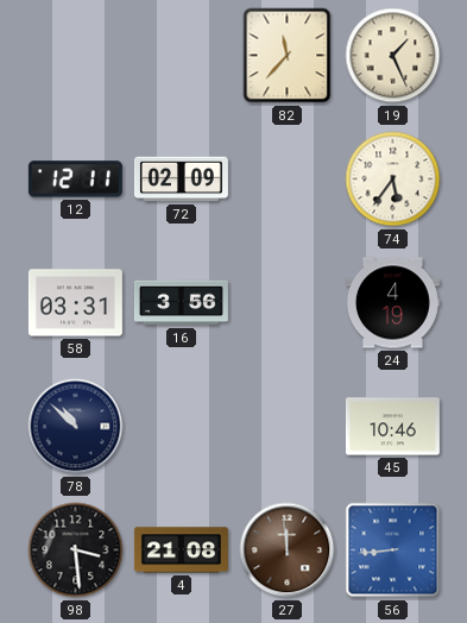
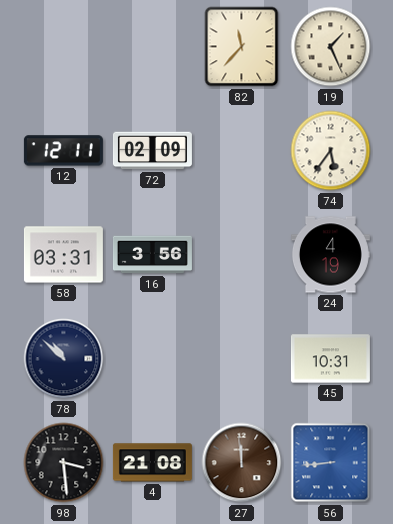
45: 10:46 -> 10:31 (330, 359)
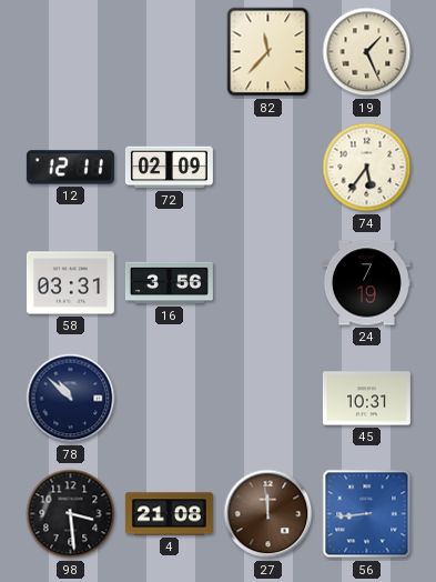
24: 4:19 -> 7:19 (366, 283)
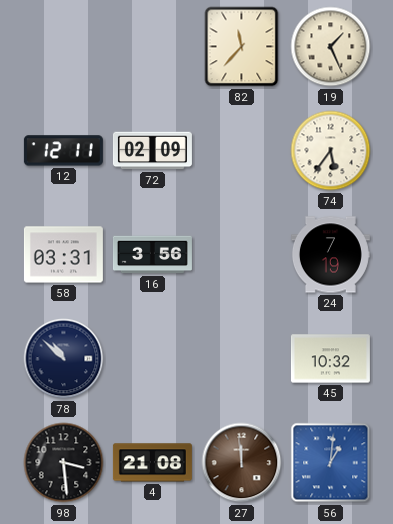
45: 10:31 -> 10:32 (330, 359)
56: 8:44 -> 1:01 (331, 463)
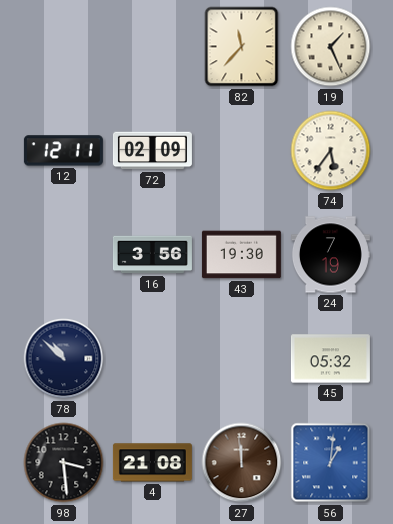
58: 03:31 -> none (63, 255)
43: none -> 19:30 (241, 255)
45: 10:32 -> 05:32 (330, 359)
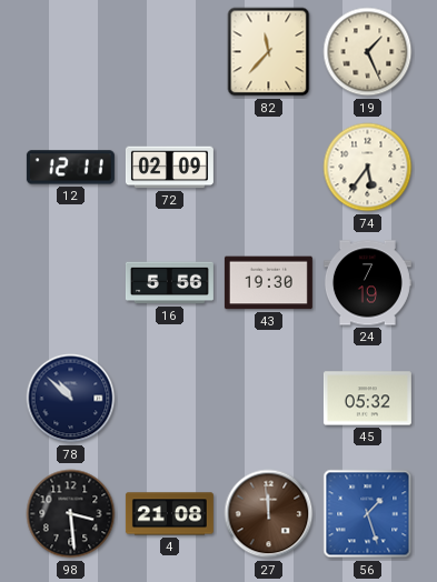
16: 3:56 -> 5:56 (169, 283)
56: 1:01 -> 1:27 (368, 514)
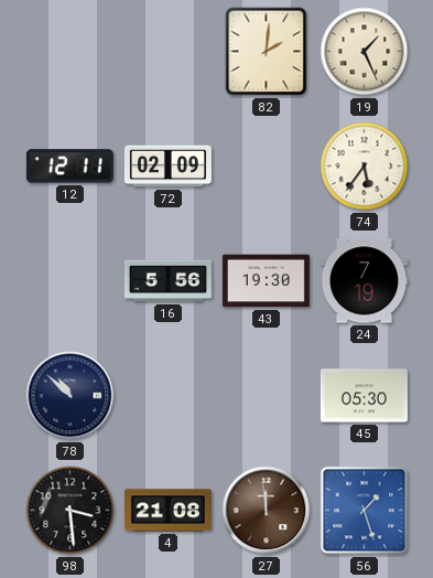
82: 11:37 -> 2:01 (267, 52)
45: 05:32 -> 05:30 (364, 396)
